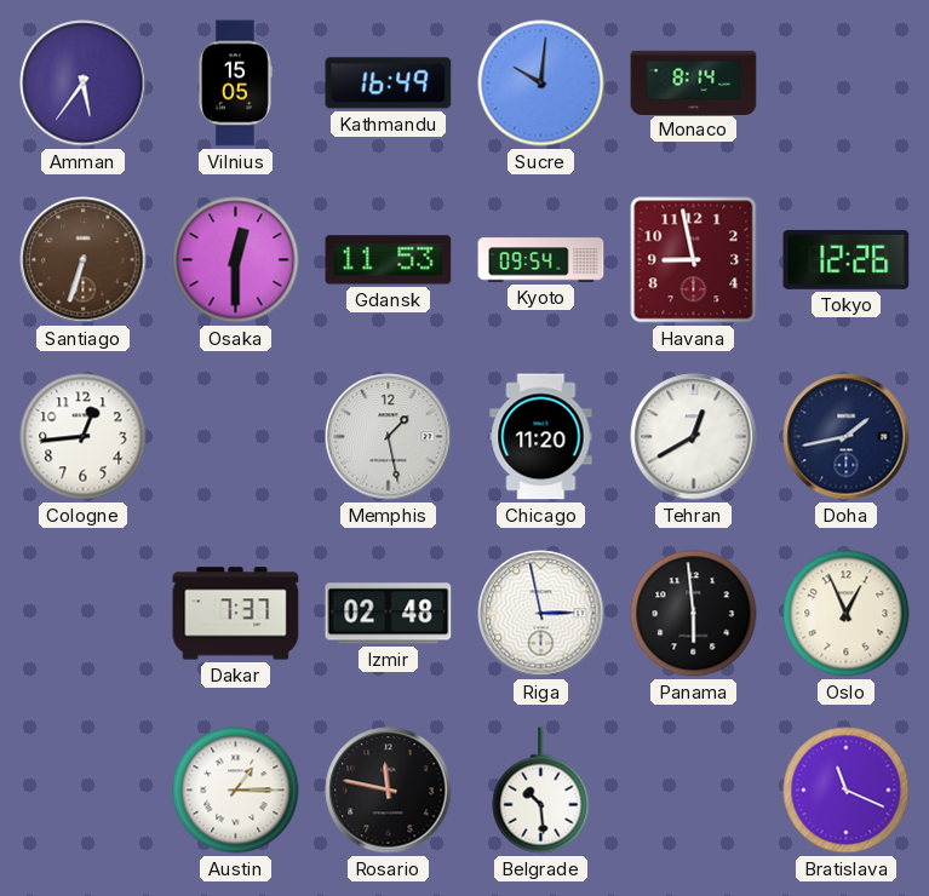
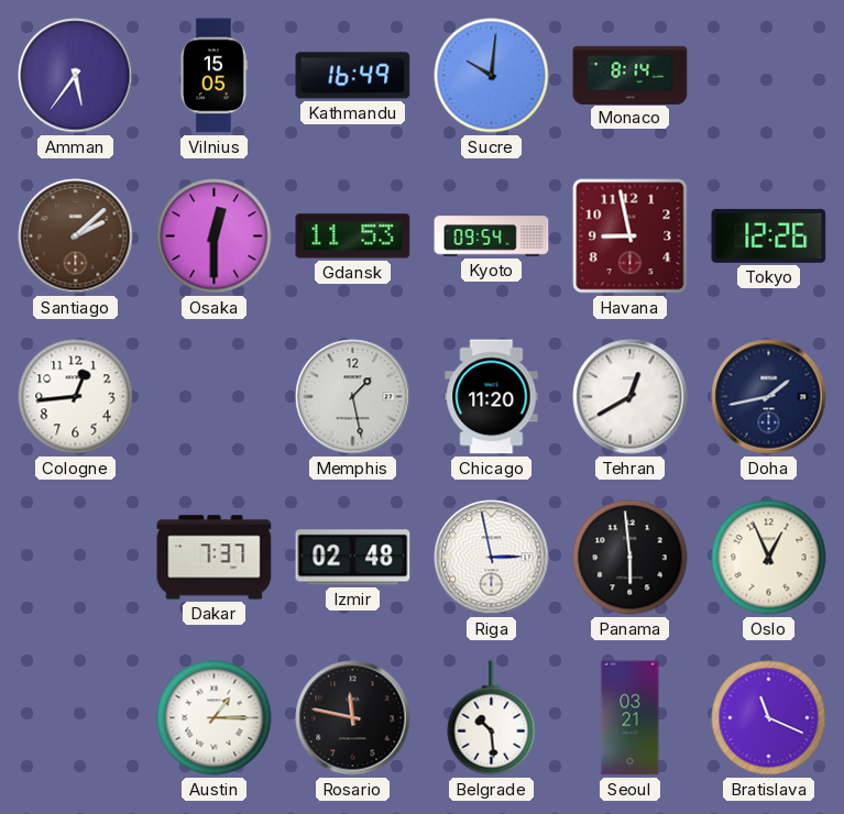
Santiago: 6:33 -> 2:08 (76, 237)
Seoul: none -> 03:21 (631, 718)
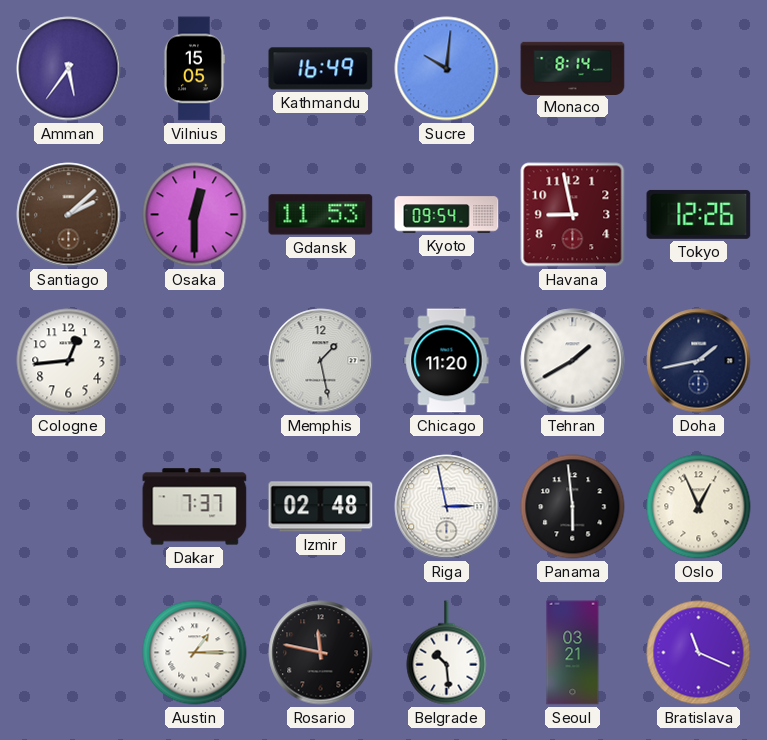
Tehran: 12:40 -> 1:40 (573, 361)
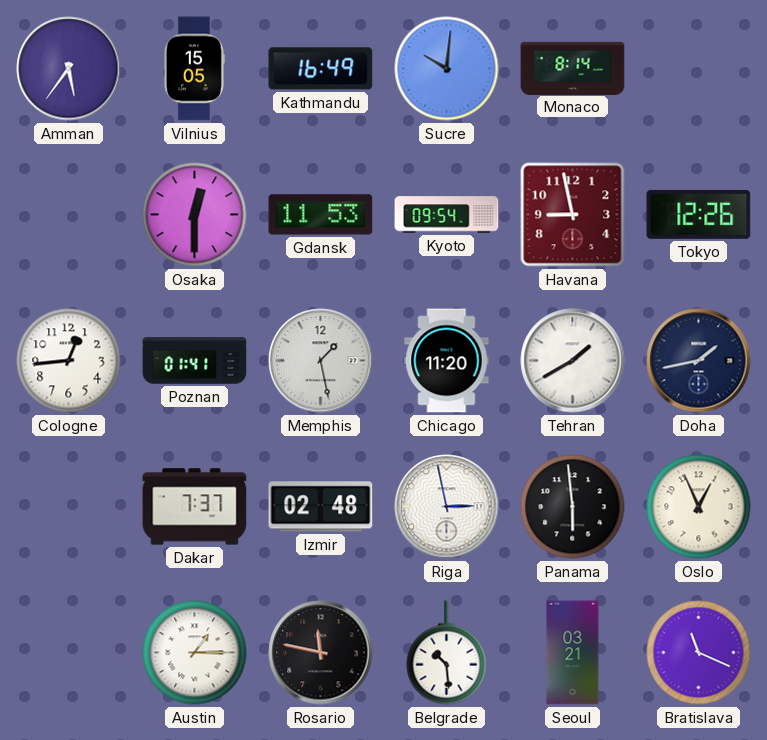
Santiago: 2:08 -> none (69, 215)
Poznan: none -> 01:41 (195, 361)
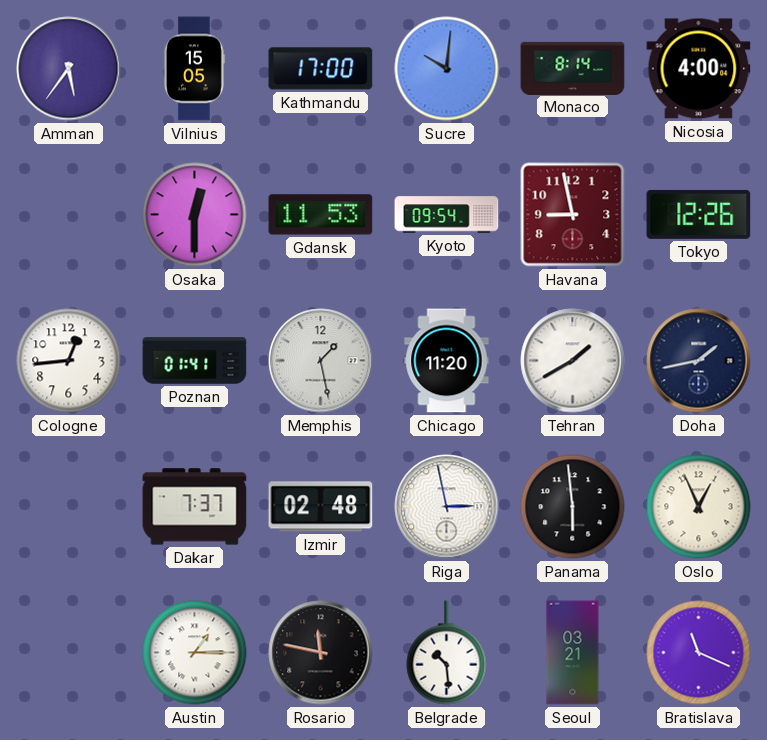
Kathmandu: 16:49 -> 17:00 (321, 69)
Nicosia: none -> 4:00 (699, 69)
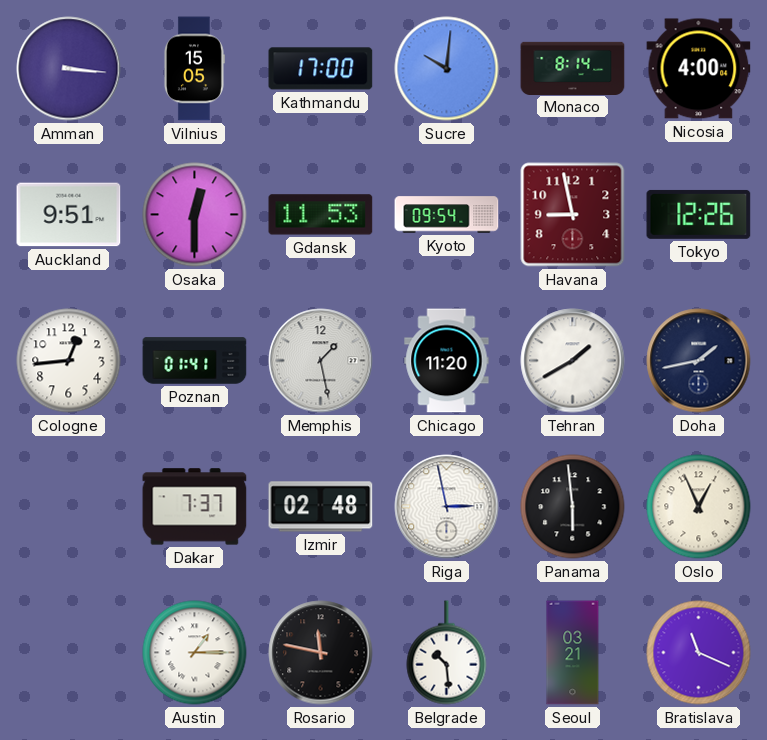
Amman: 5:36 -> 3:16 (69, 69)
Auckland: none -> 9:51 (69, 215)
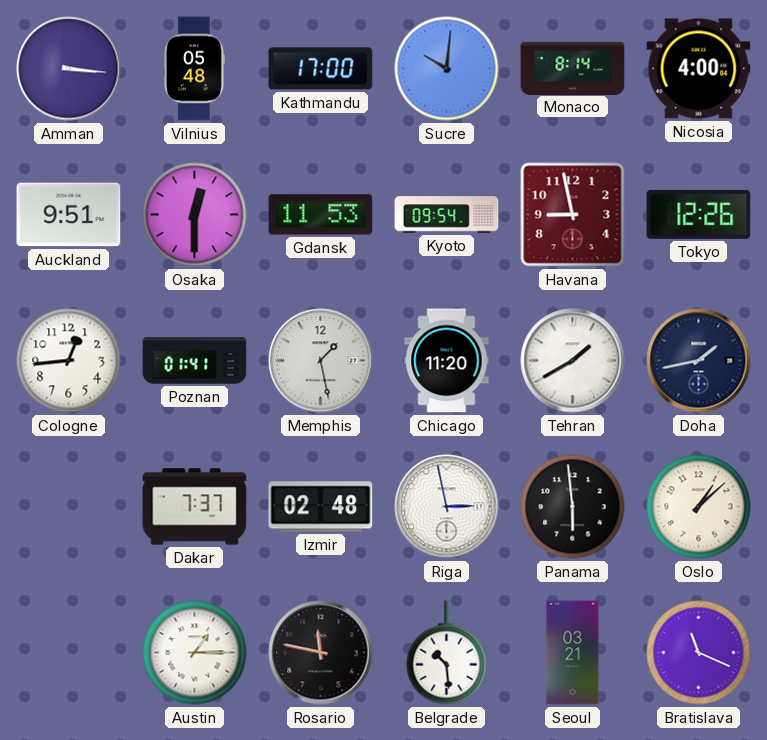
Vilnius: 15:05 -> 05:48 (194, 69)
Oslo: 12:56 -> 1:08 (699, 507)
